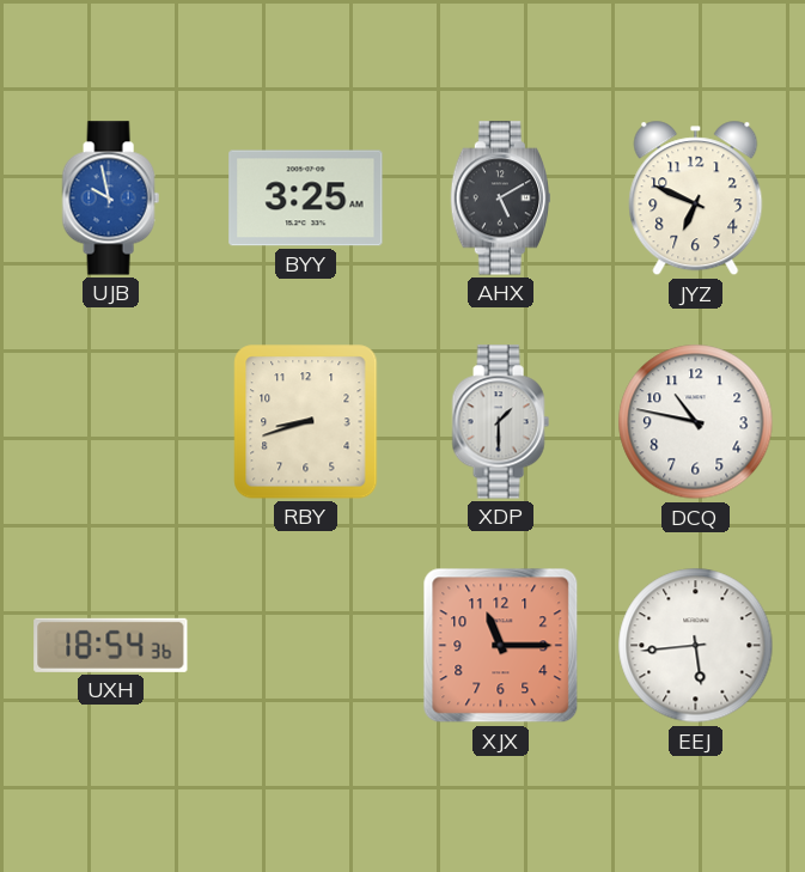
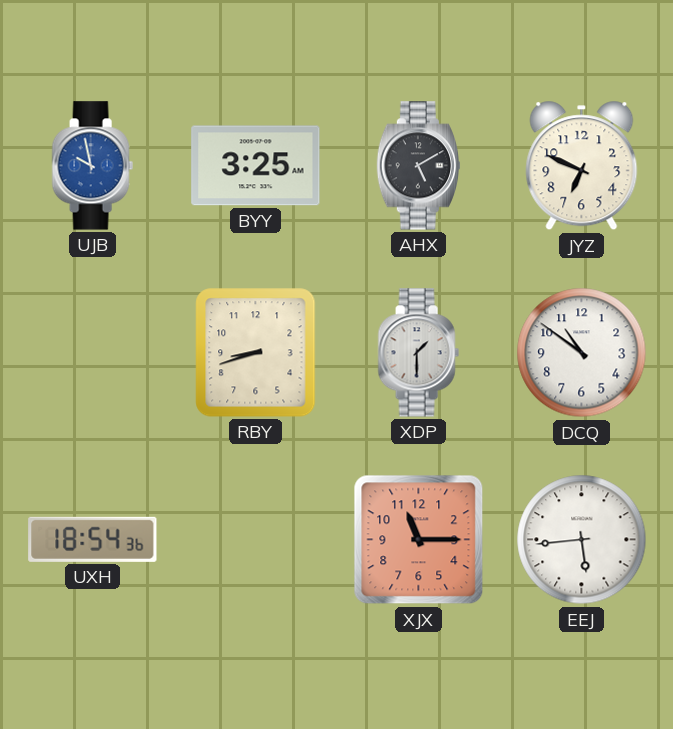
DCQ: 10:47 -> 10:51 (582, 353)
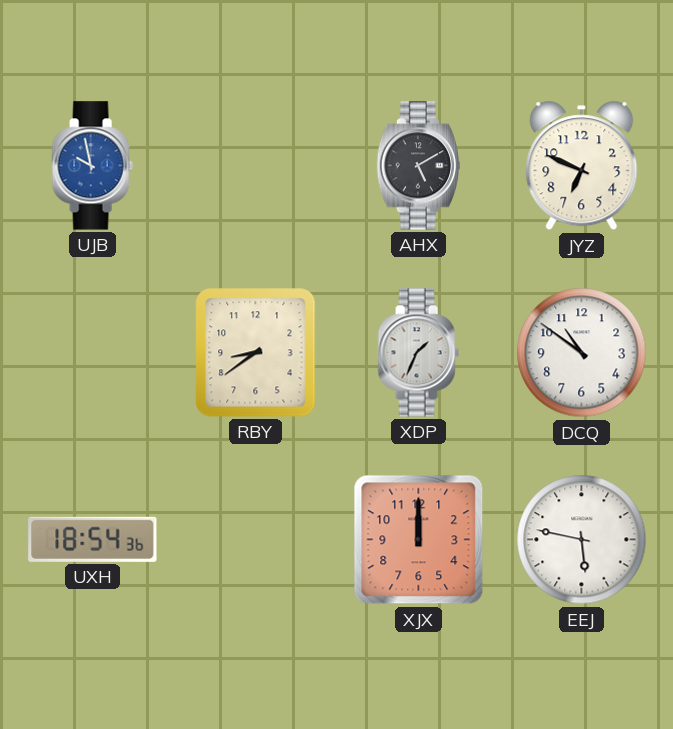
BYY: 3:25 -> none (256, 166)
RBY: 8:42 -> 8:39 (256, 353)
XDP: 1:30 -> 1:34 (418, 353)
XJX: 11:15 -> 12:00 (419, 540)
EEJ: 5:44 -> 5:47 (582, 540)
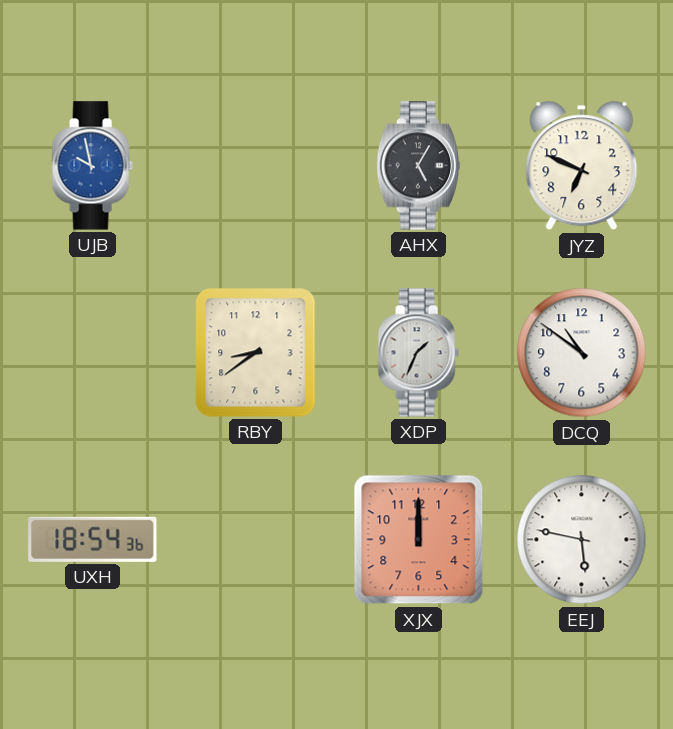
AHX: 5:10 -> 5:05 (418, 166)
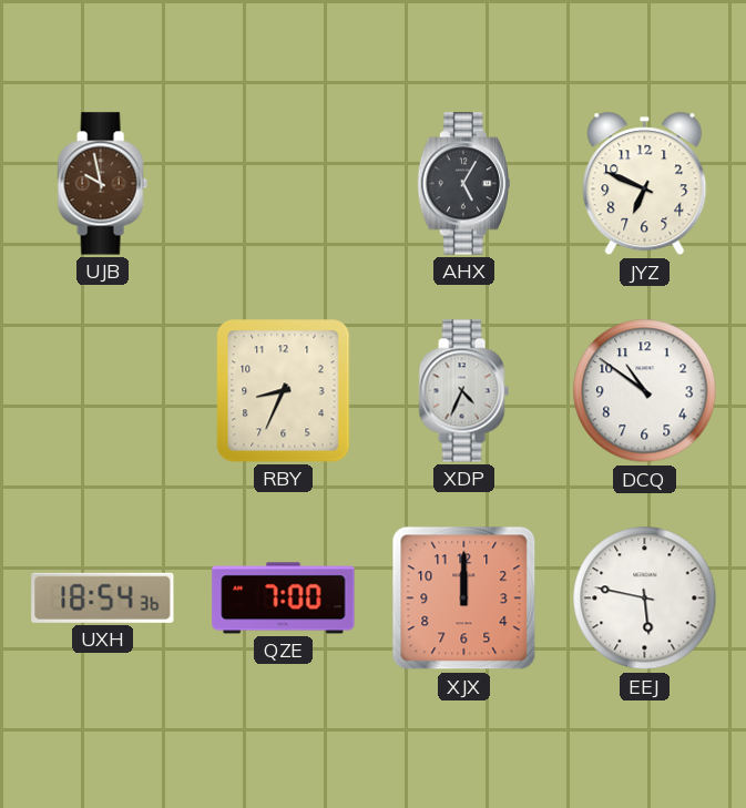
UJB dial: blue -> brown (102, 184)
RBY: 8:39 -> 8:34 (284, 391)
XDP: 1:34 -> 4:34 (463, 391)
QZE: none -> 7:00 (284, 599)
